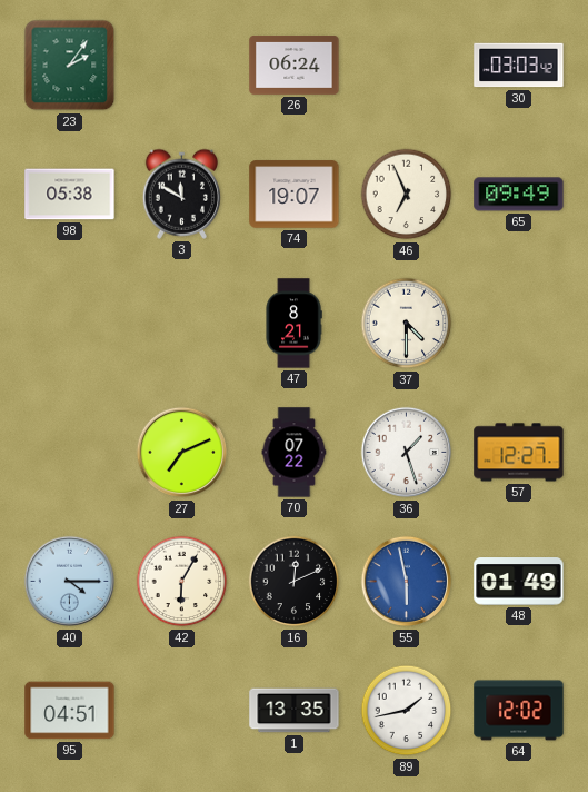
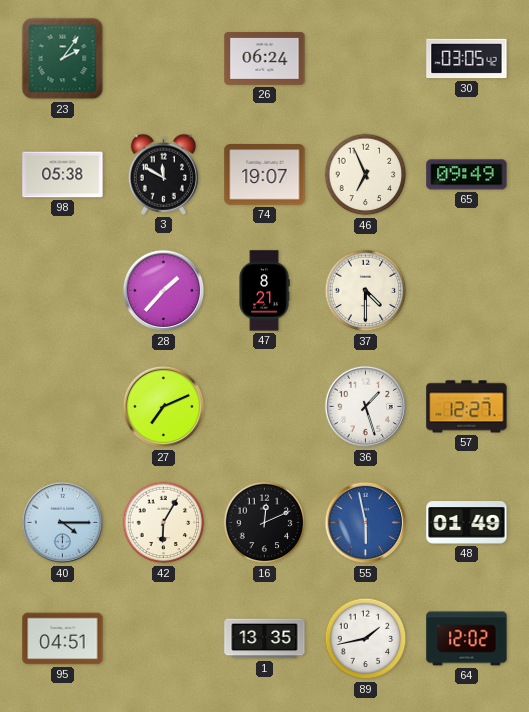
30: 03:03 -> 03:05 (467, 59)
28: none -> 1:37 (164, 291)
70: 07:22 -> none (295, 453)
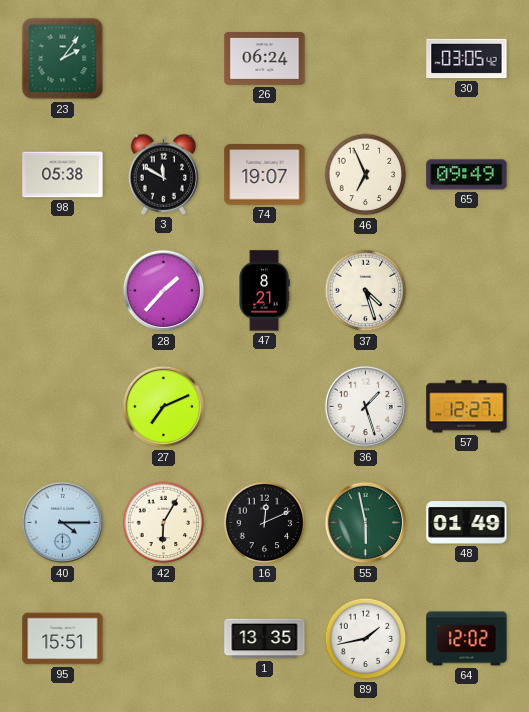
37: 4:30 -> 4:27 (366, 291)
55 dial: blue -> green (366, 523)
95: 04:51 -> 15:51 (63, 639)
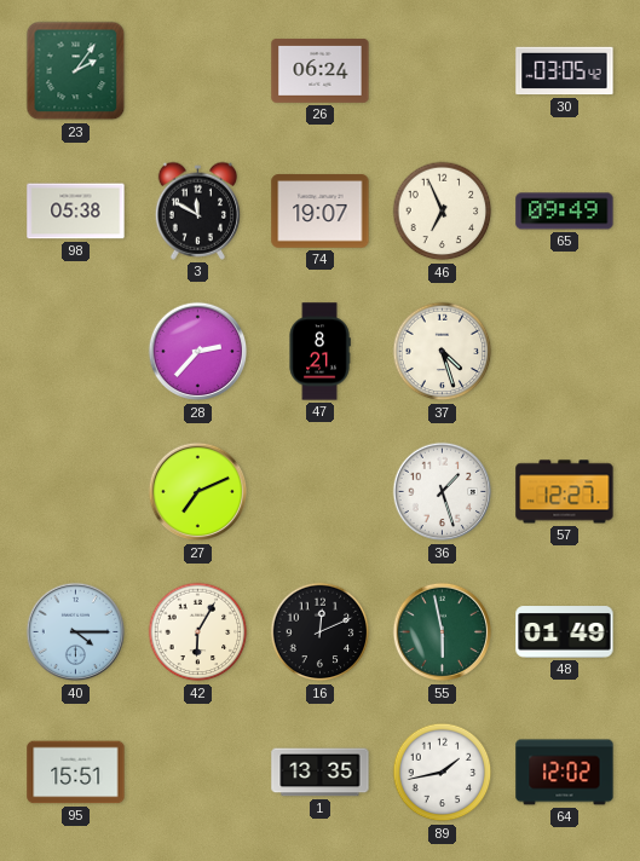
28: 1:37 -> 2:37 (198, 352)
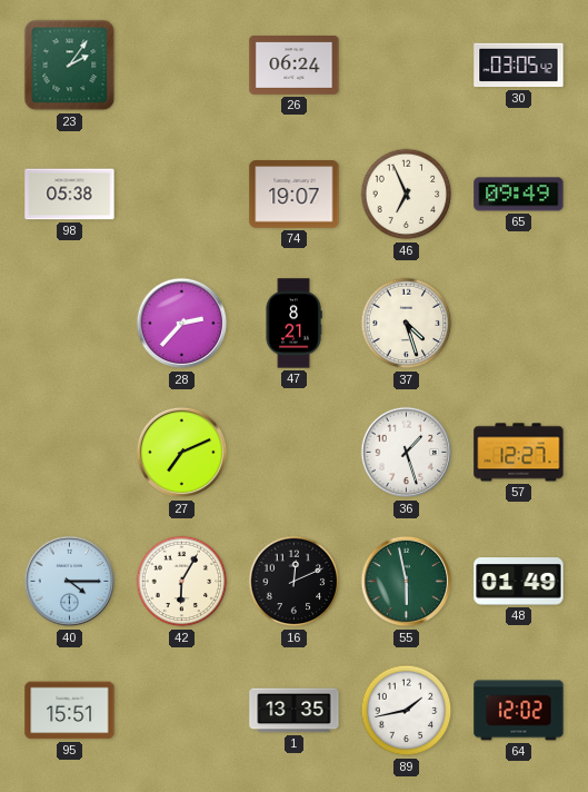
3: 11:50 -> none (197, 210)
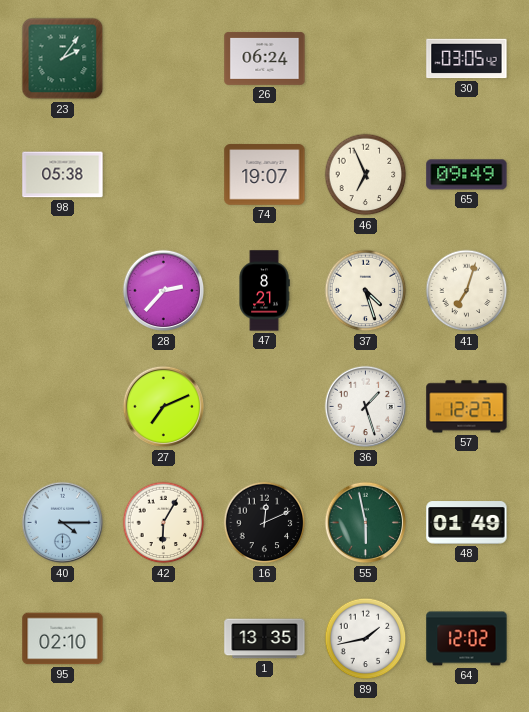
41: none -> 7:03 (467, 291)
95: 15:51 -> 02:10 (63, 639)
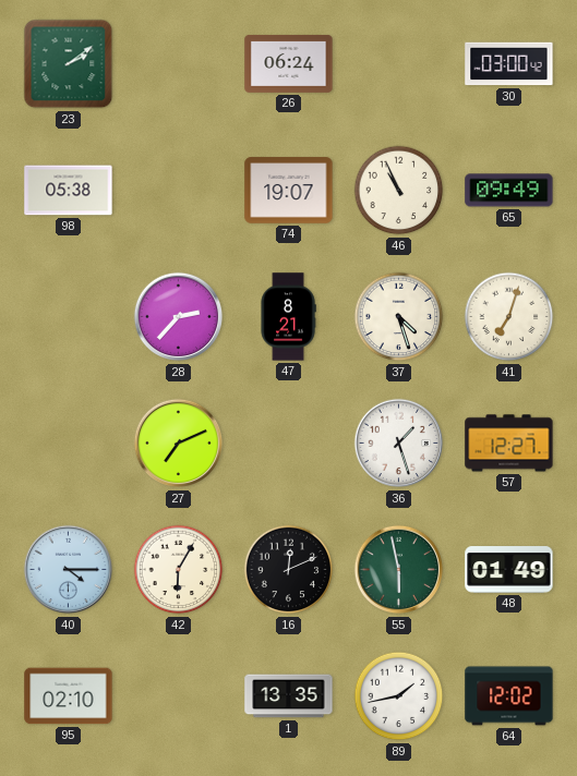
23: 2:06 -> 2:09 (69, 64)
30: 03:05 -> 03:00 (509, 64)
46: 6:56 -> 10:56 (399, 191)
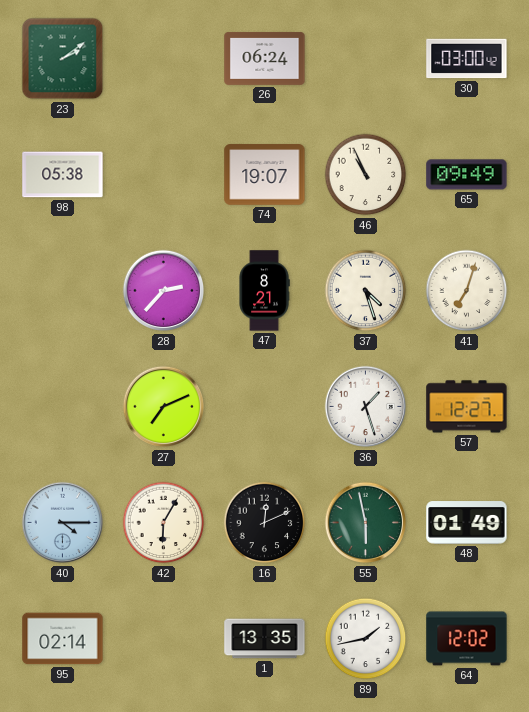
95: 02:10 -> 02:14 (63, 639)
